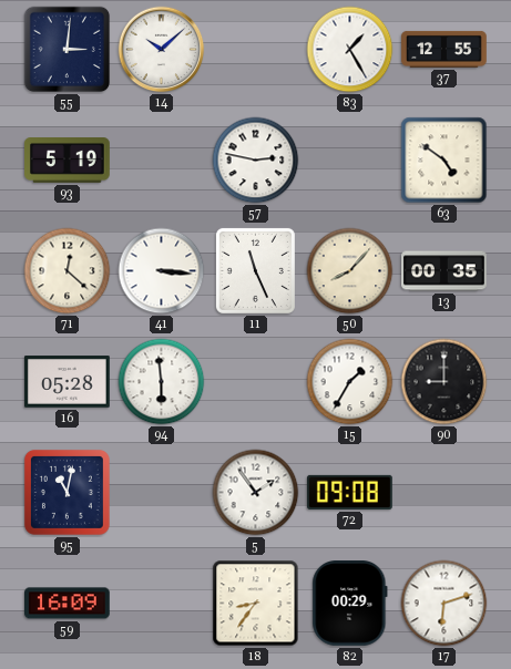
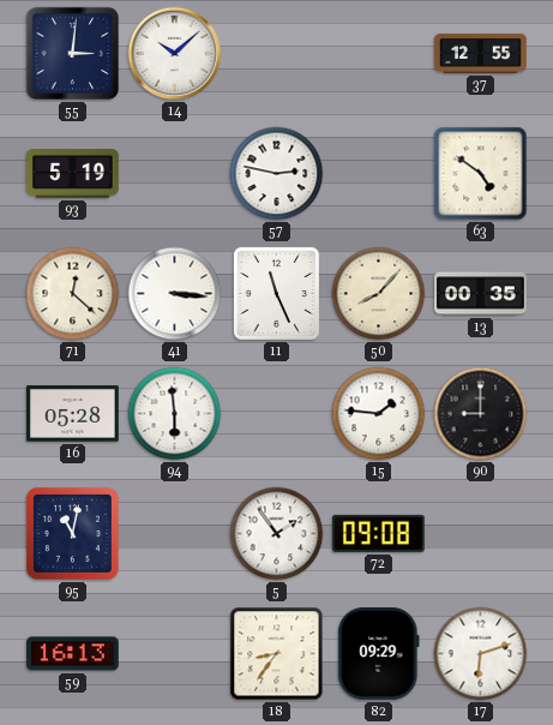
83: 1:25 -> none (350, 50)
15: 1:35 -> 1:46 (379, 414)
59: 16:09 -> 16:13 (73, 654)
82: 00:29 -> 09:29 (379, 654)
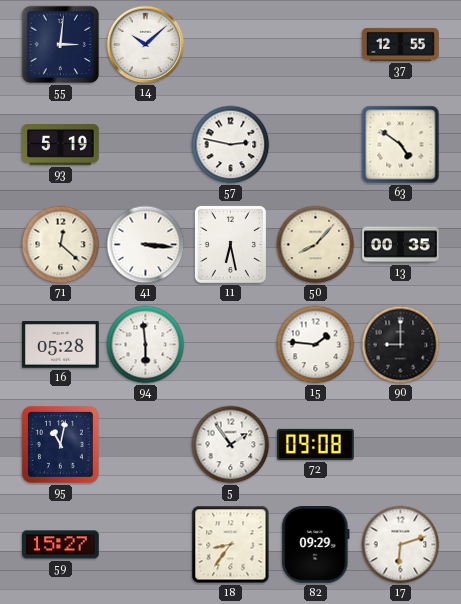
11: 11:26 -> 6:28 (230, 244)
59: 16:13 -> 15:27 (61, 545)
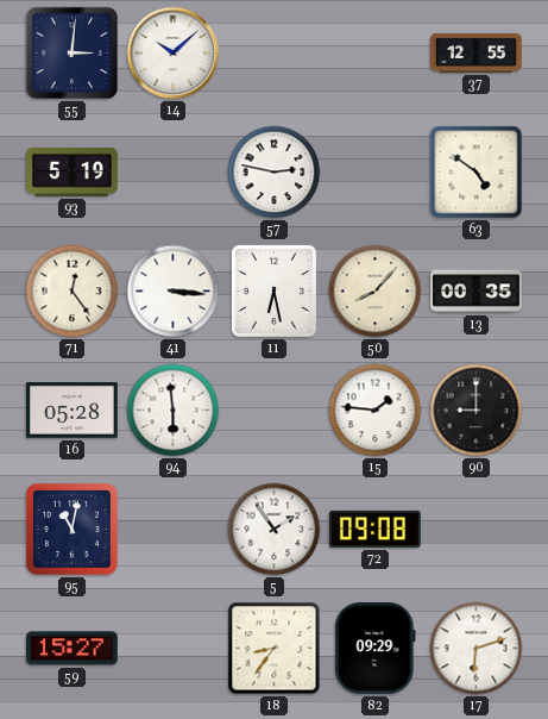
71: 12:22 -> 12:24 (73, 292)
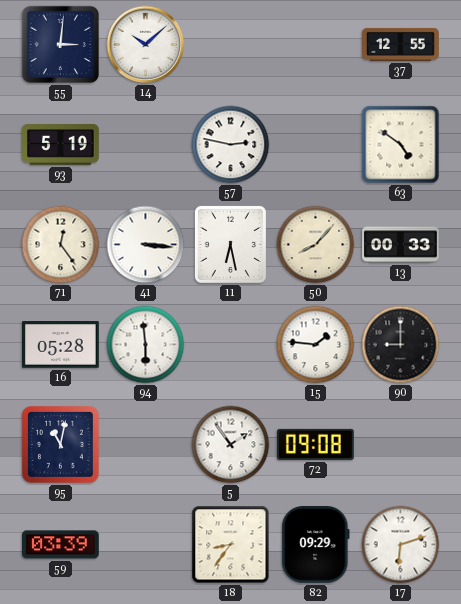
13: 00:35 -> 00:33 (401, 245)
59: 15:27 -> 03:39 (61, 545)
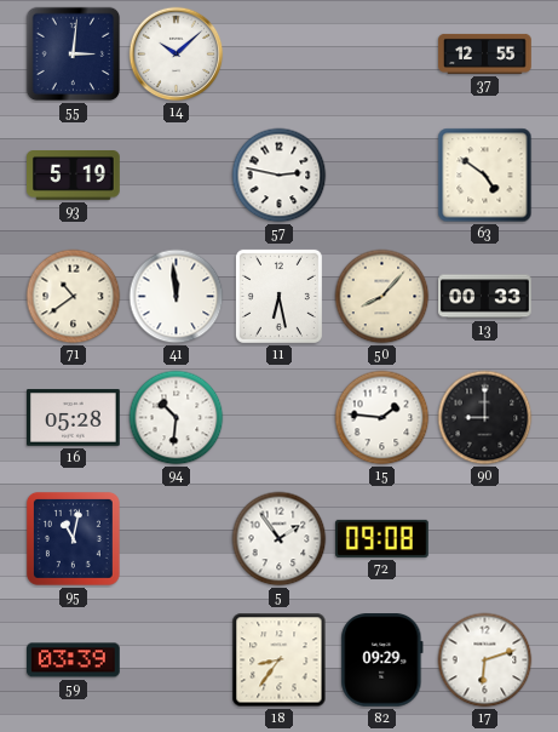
71: 12:24 -> 10:39 (74, 297)
41: 3:16 -> 11:59 (177, 297)
94: 5:59 -> 10:31 (177, 418)
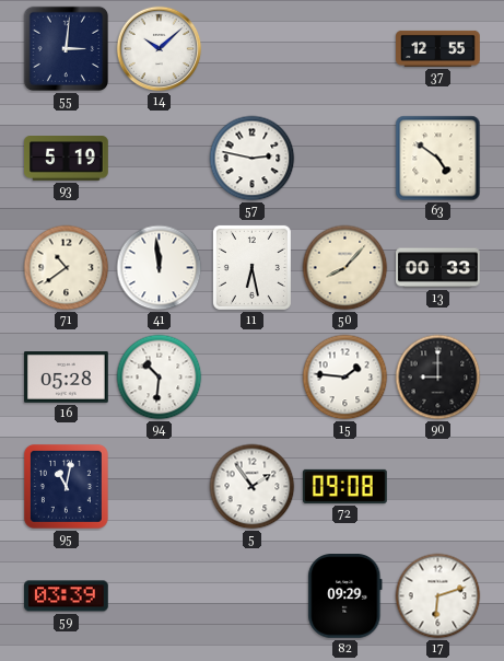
18: 8:36 -> none (280, 660)
